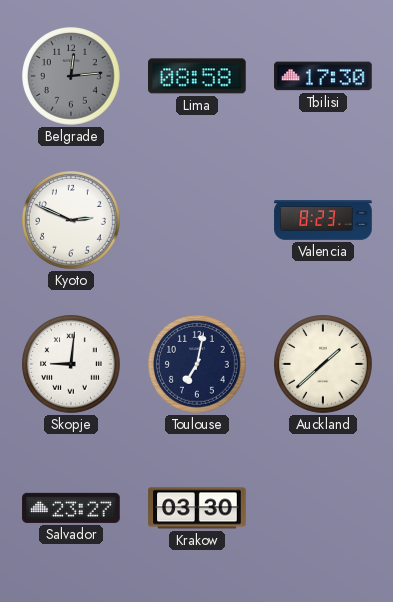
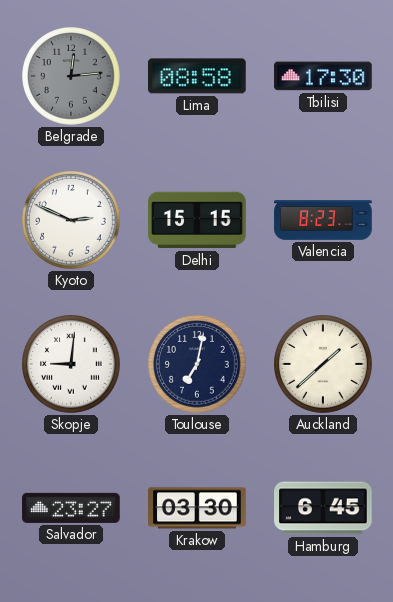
Delhi: none -> 15:15 (197, 220)
Hamburg: none -> 6:45 (323, 508)
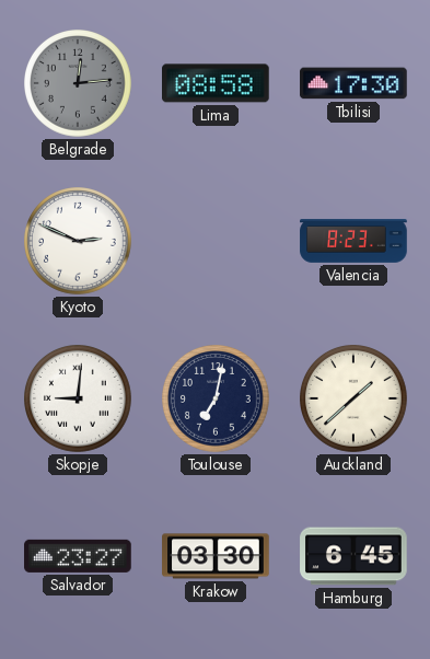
Delhi: 15:15 -> none (197, 220)
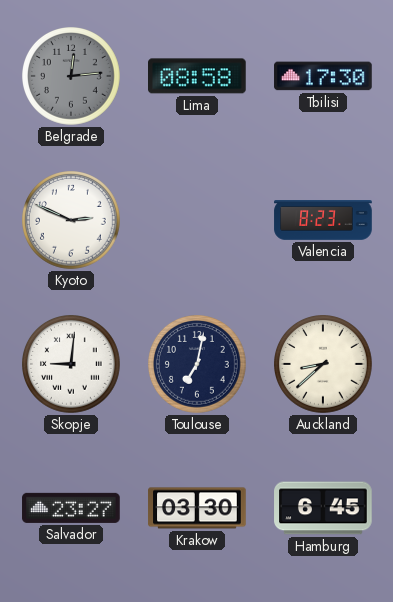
Auckland: 1:38 -> 8:38 (324, 365)
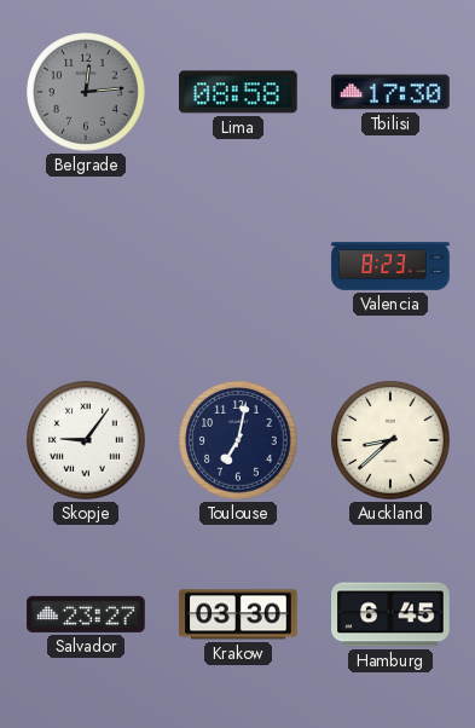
Kyoto: 2:49 -> none (72, 221)
Skopje: 9:01 -> 9:06 (87, 441)
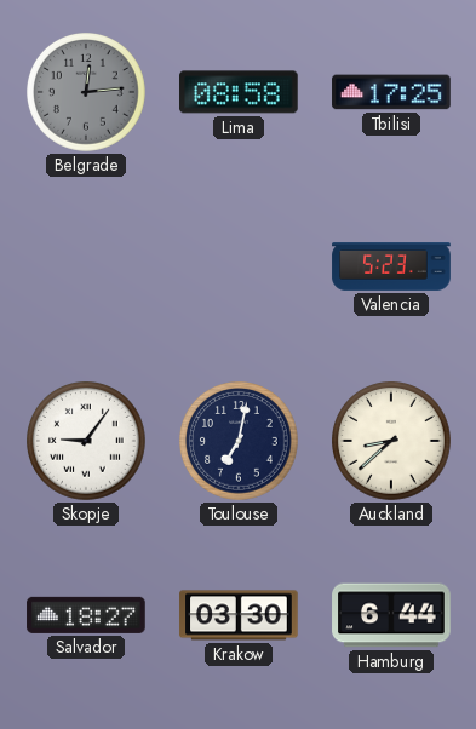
Tbilisi: 17:30 -> 17:25 (391, 92)
Valencia: 8:23 -> 5:23 (391, 268)
Salvador: 23:27 -> 18:27 (86, 615)
Hamburg: 6:45 -> 6:44 (391, 615)
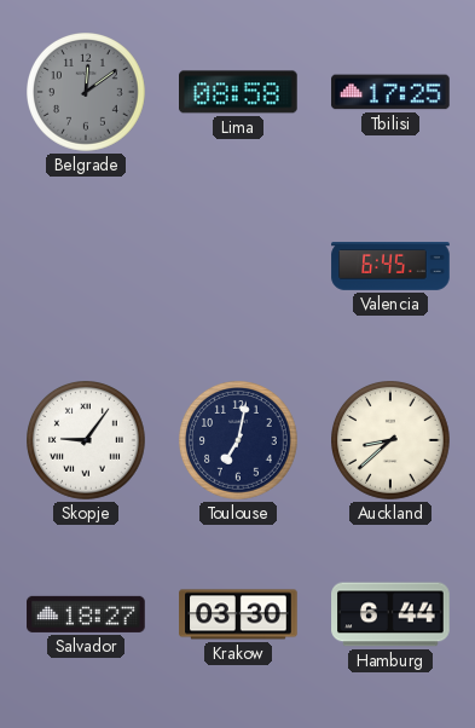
Belgrade: 12:14 -> 12:09 (87, 93)
Valencia: 5:23 -> 6:45 (390, 267)
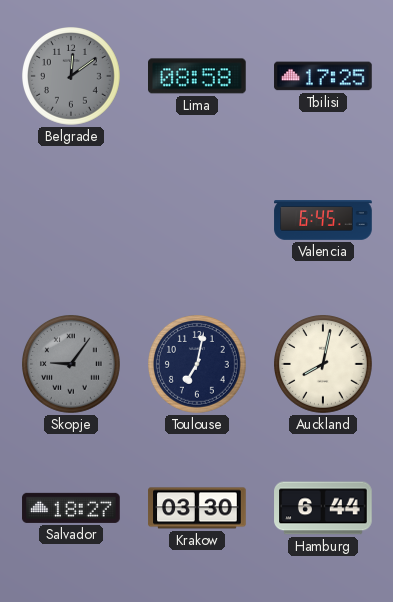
Skopje dial: white -> grey (72, 365)
Auckland: 8:38 -> 8:02 (324, 365)
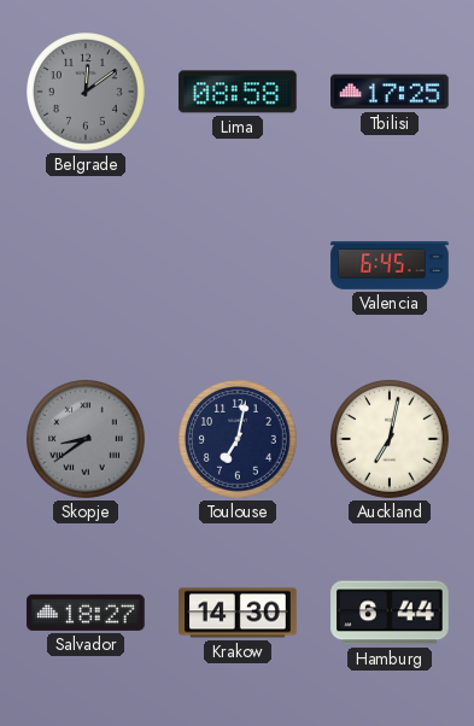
Skopje: 9:06 -> 8:39 (87, 440)
Auckland: 8:02 -> 7:02 (391, 440)
Krakow: 03:30 -> 14:30 (238, 613)
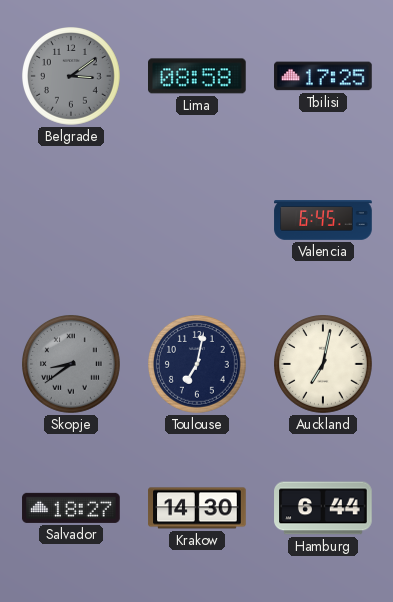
Belgrade: 12:09 -> 3:09 (72, 77)
